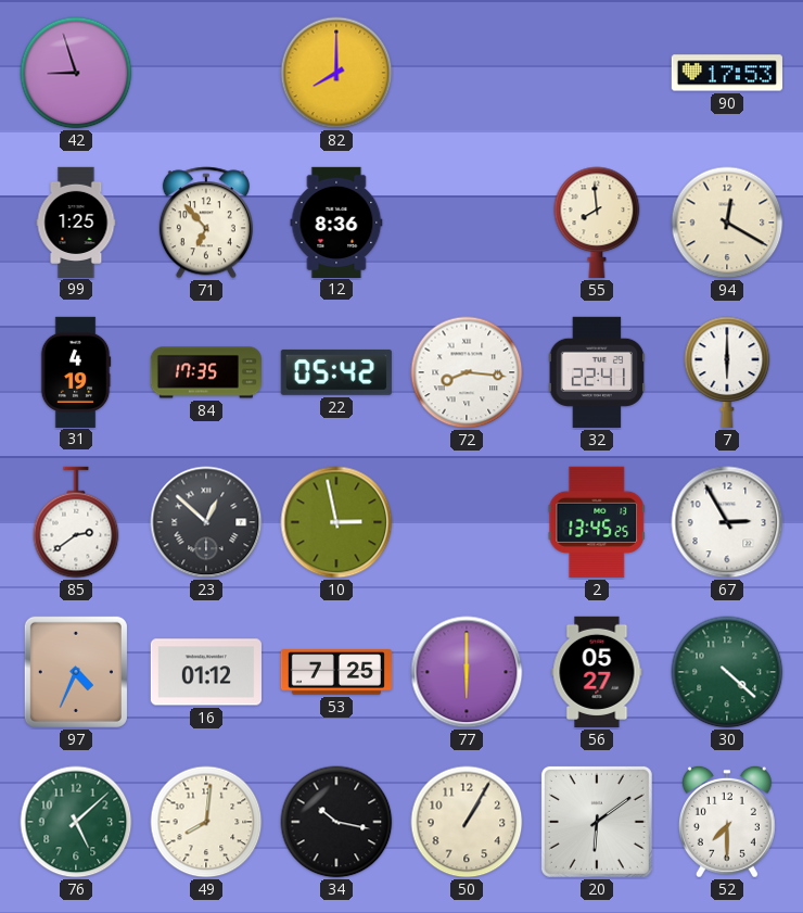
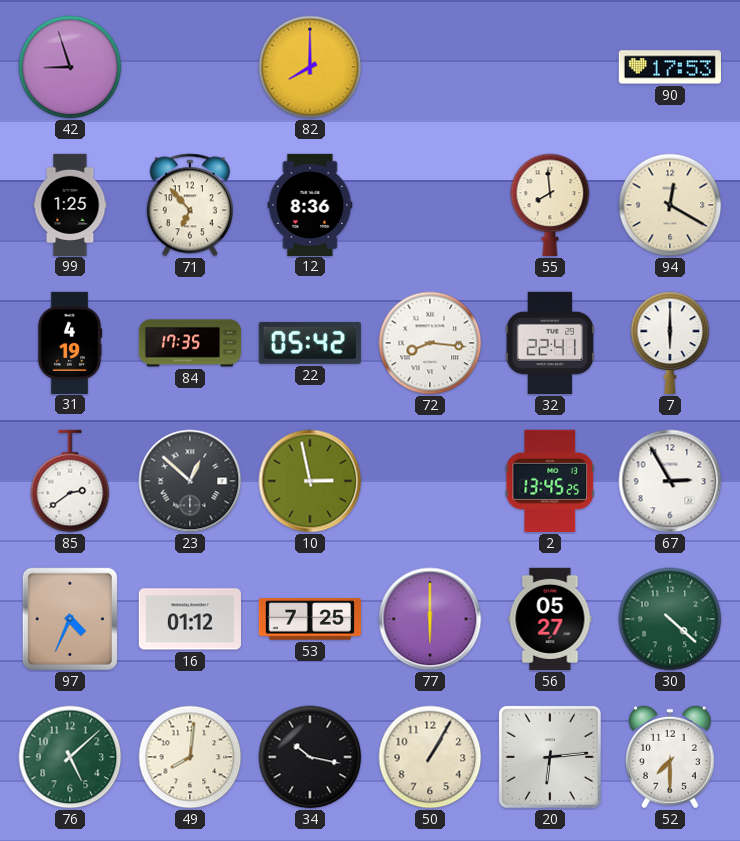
20: 6:09 -> 6:14 (550, 757)
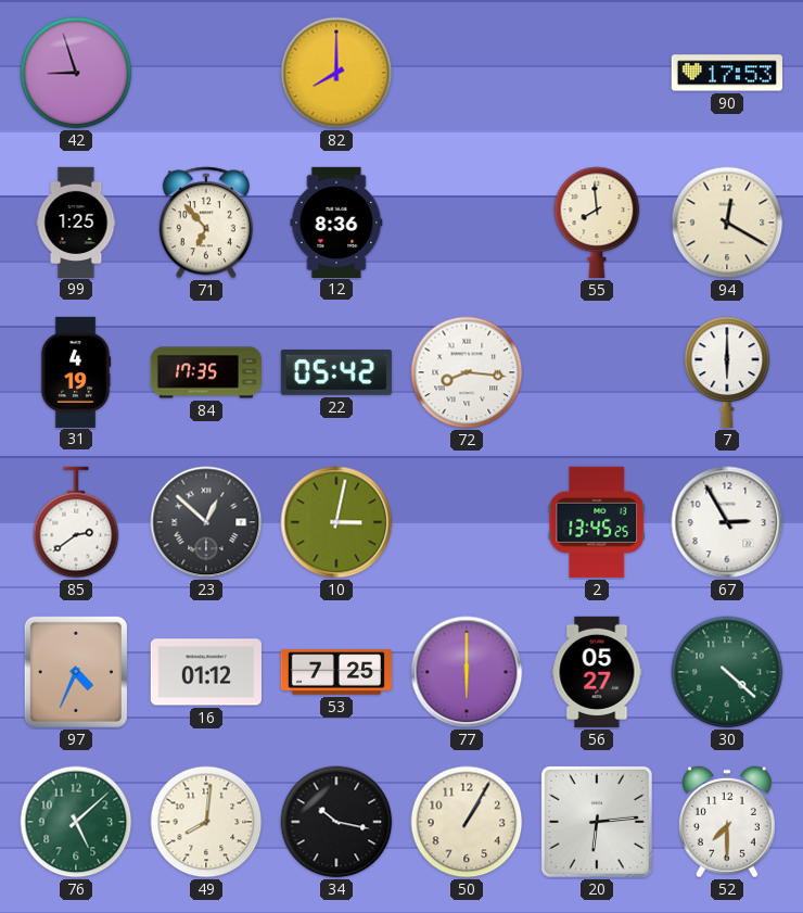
32: 22:41 -> none (550, 343)
10: 2:58 -> 3:02 (336, 522)
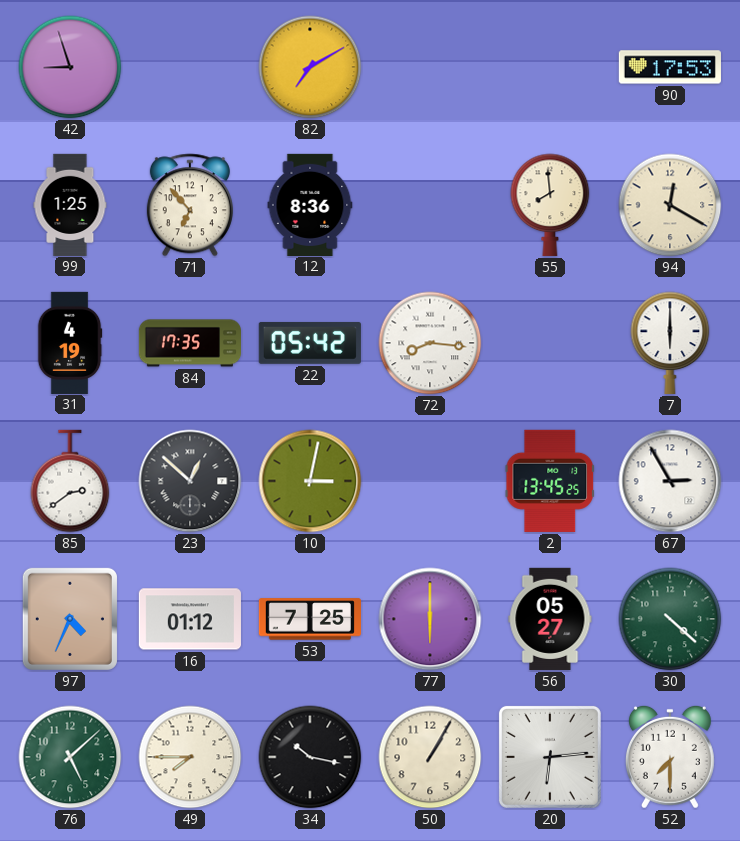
82: 8:00 -> 7:10 (310, 67)
49: 8:01 -> 7:45 (190, 757)
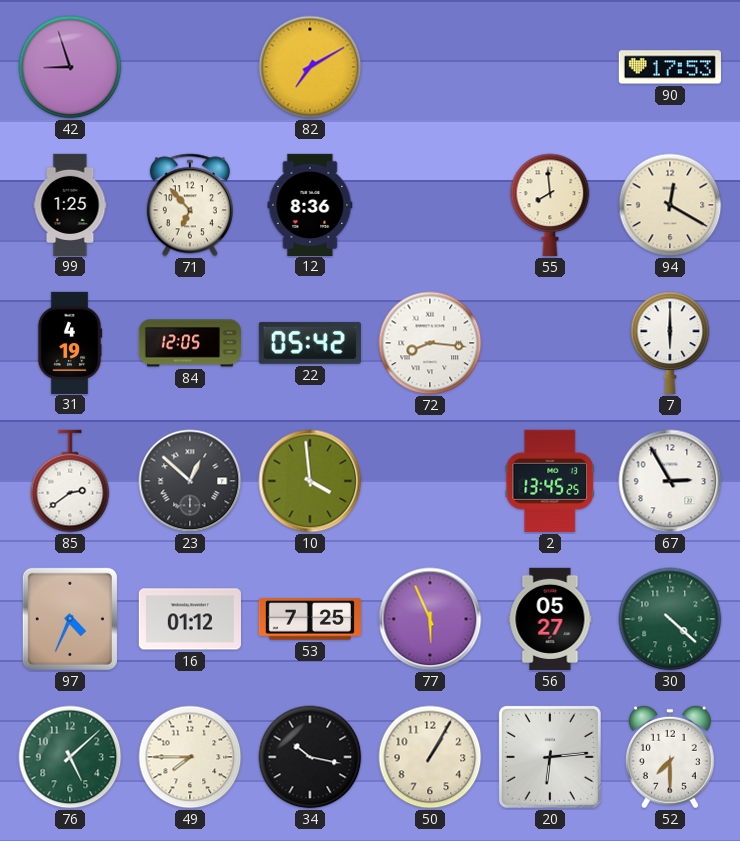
84: 17:35 -> 12:05 (189, 343)
10: 3:02 -> 3:59 (310, 481)
77: 6:00 -> 5:56 (430, 619)
